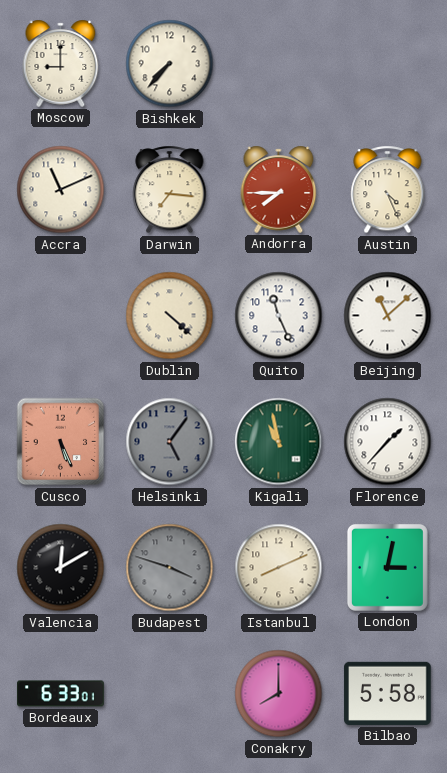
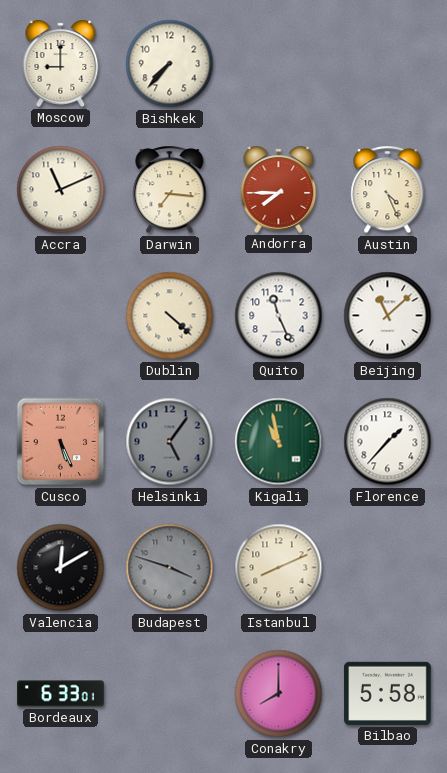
London: 3:02 -> none (387, 567)
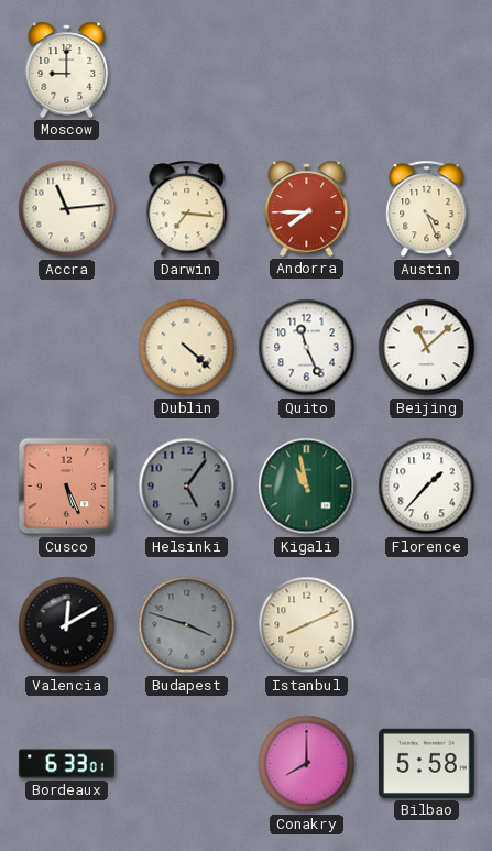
Bishkek: 7:37 -> none (170, 64)
Accra: 11:11 -> 11:14 (67, 209)
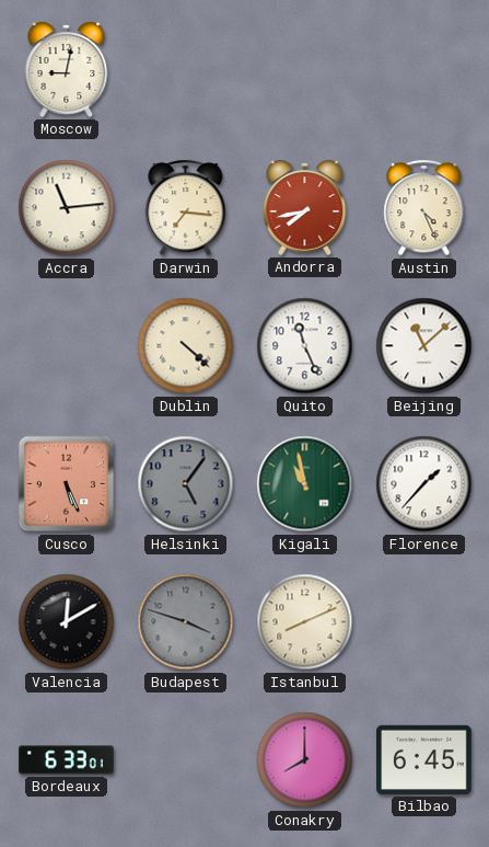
Moscow: 9:00 -> 9:02 (67, 69)
Andorra: 7:45 -> 7:43 (305, 207)
Bilbao: 5:58 -> 6:45 (424, 759)
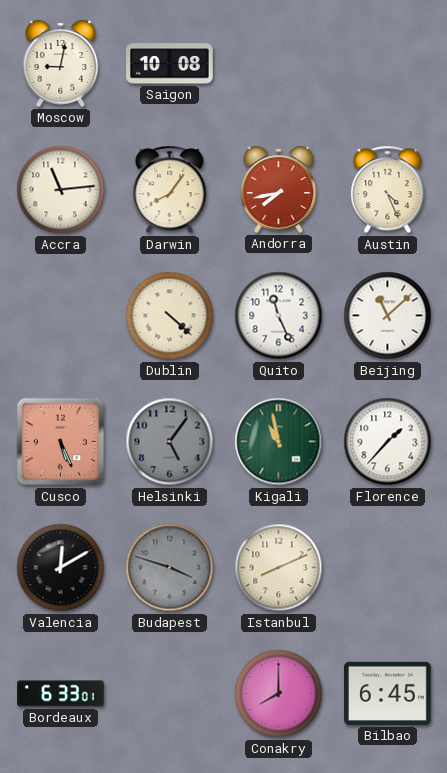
Saigon: none -> 10:08 (170, 64)
Darwin: 7:16 -> 8:06 (170, 190)
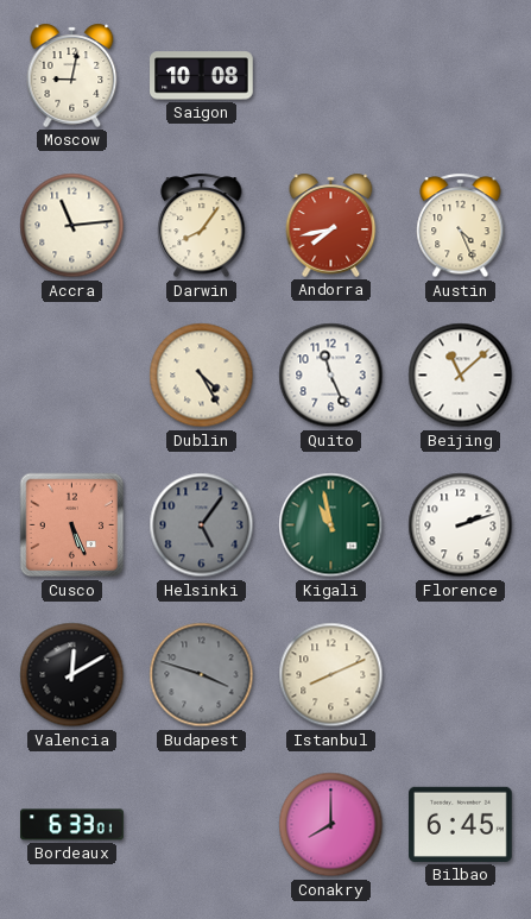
Dublin: 4:22 -> 4:25 (202, 376)
Florence: 1:37 -> 2:12 (461, 525)
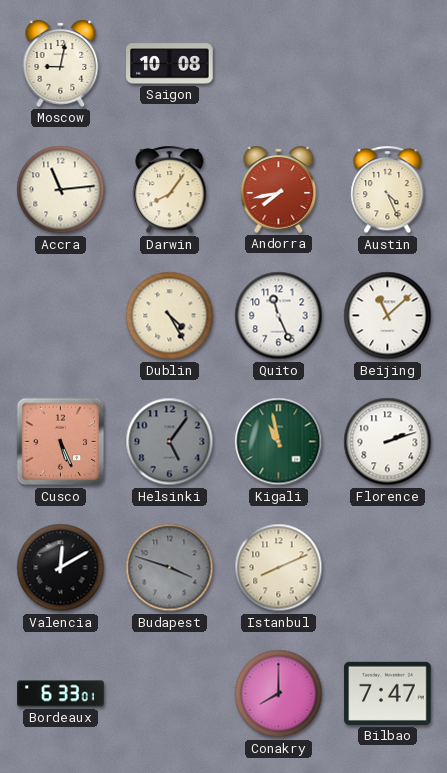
Bilbao: 6:45 -> 7:47 (388, 693)
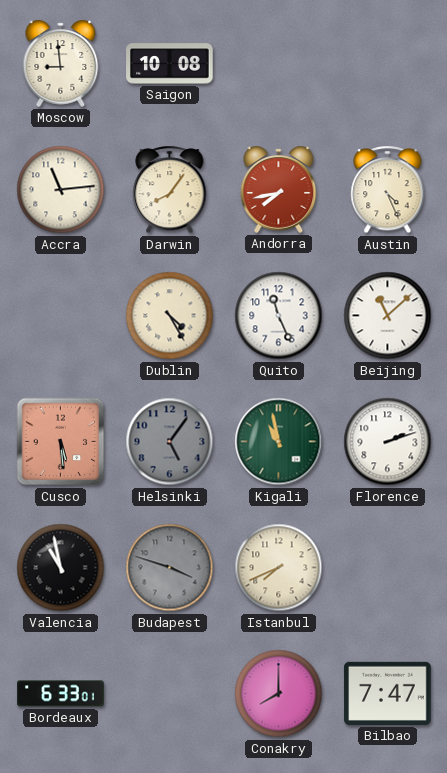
Moscow: 9:02 -> 8:59 (61, 63)
Cusco: 5:26 -> 5:29 (61, 442)
Valencia: 12:10 -> 10:58 (61, 568)
Istanbul: 8:11 -> 7:41 (279, 568)
